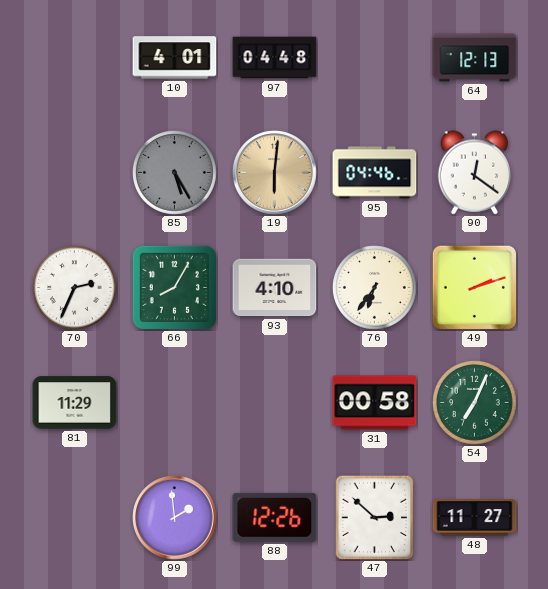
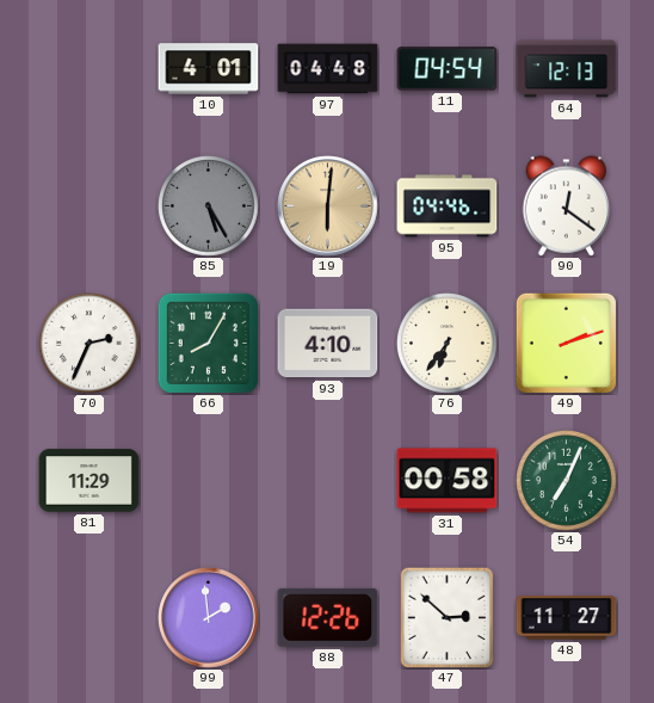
11: none -> 04:54 (448, 69)
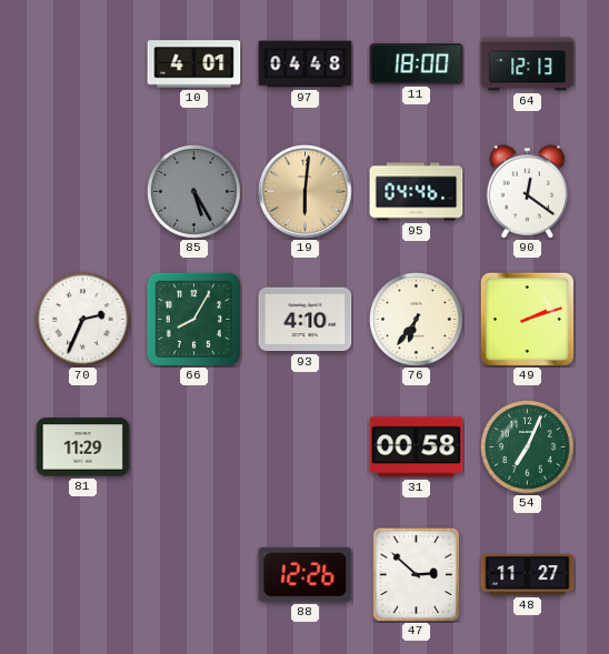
11: 04:54 -> 18:00 (417, 64)
99: 1:59 -> none (209, 618)
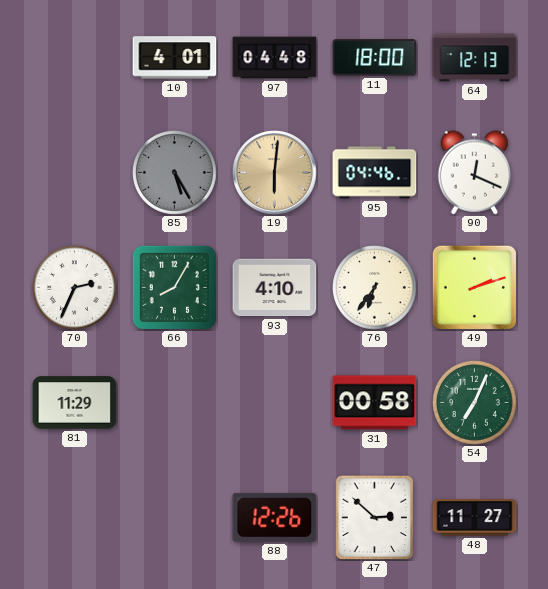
90: 12:21 -> 12:19 (475, 173)
